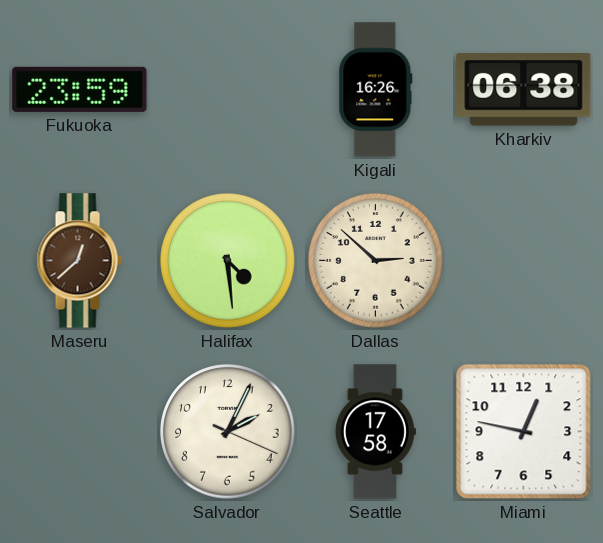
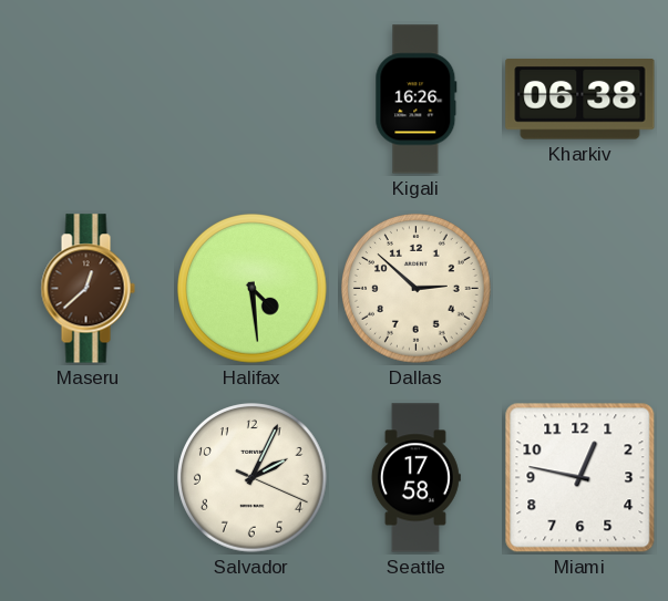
Fukuoka: 23:59 -> none (80, 89)
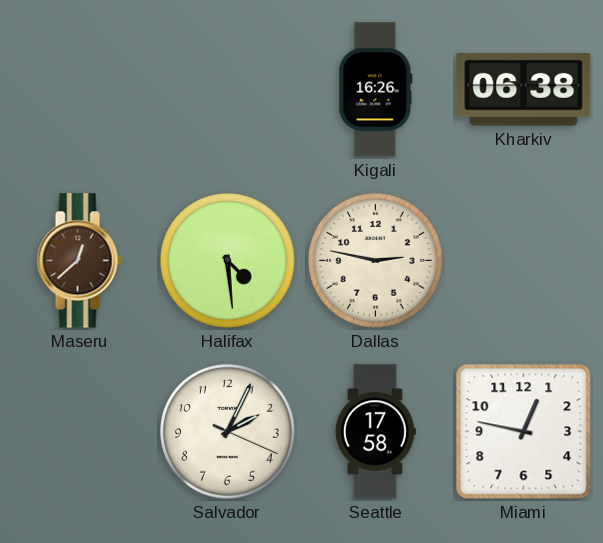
Dallas: 2:52 -> 2:47 (376, 261)
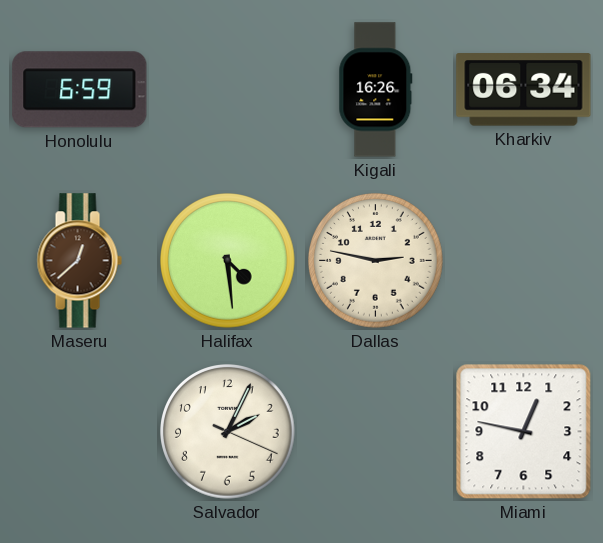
Honolulu: none -> 6:59 (80, 90)
Kharkiv: 06:38 -> 06:34 (524, 90)
Seattle: 17:58 -> none (375, 432)
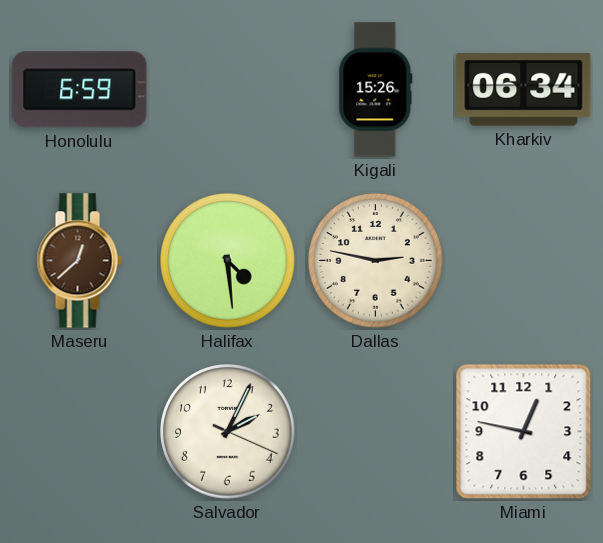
Kigali: 16:26 -> 15:26 (376, 90)
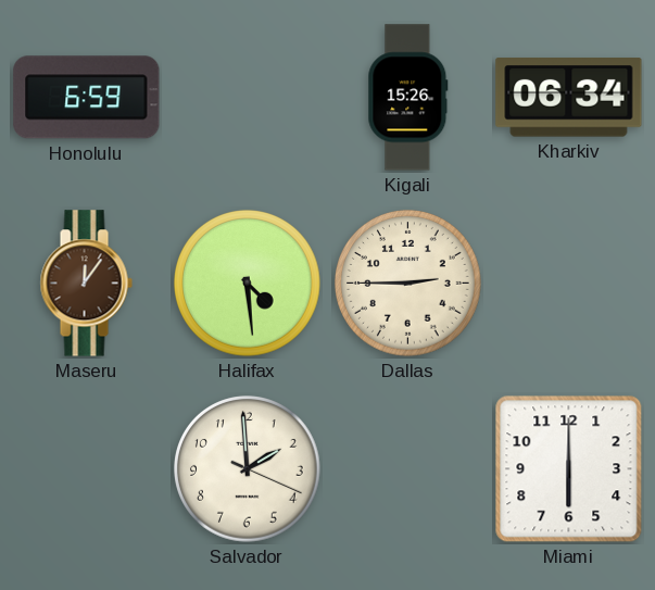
Maseru: 12:38 -> 12:06 (86, 284)
Dallas: 2:47 -> 2:45 (408, 284)
Salvador: 2:04 -> 1:59 (248, 469)
Miami: 12:47 -> 6:00 (569, 469)
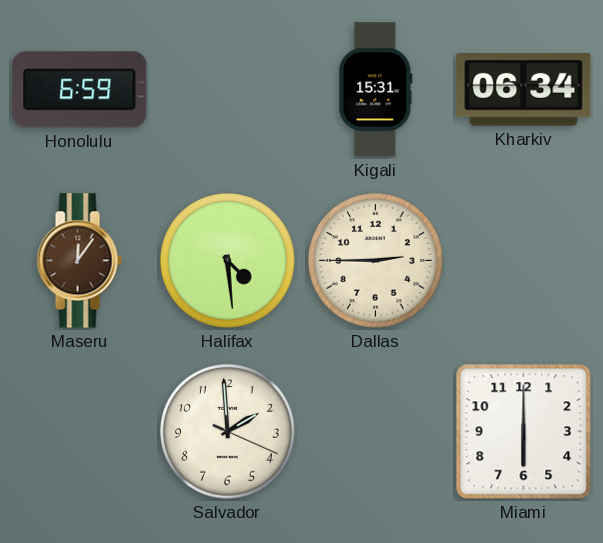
Kigali: 15:26 -> 15:31 (376, 90)
